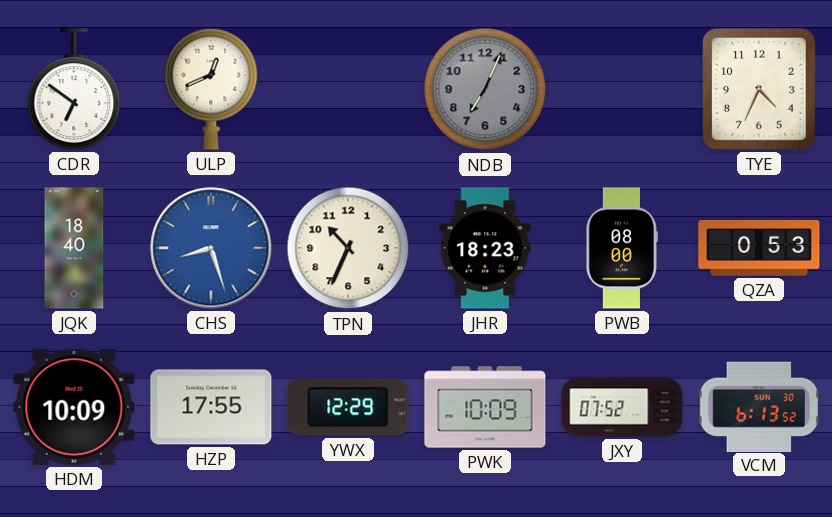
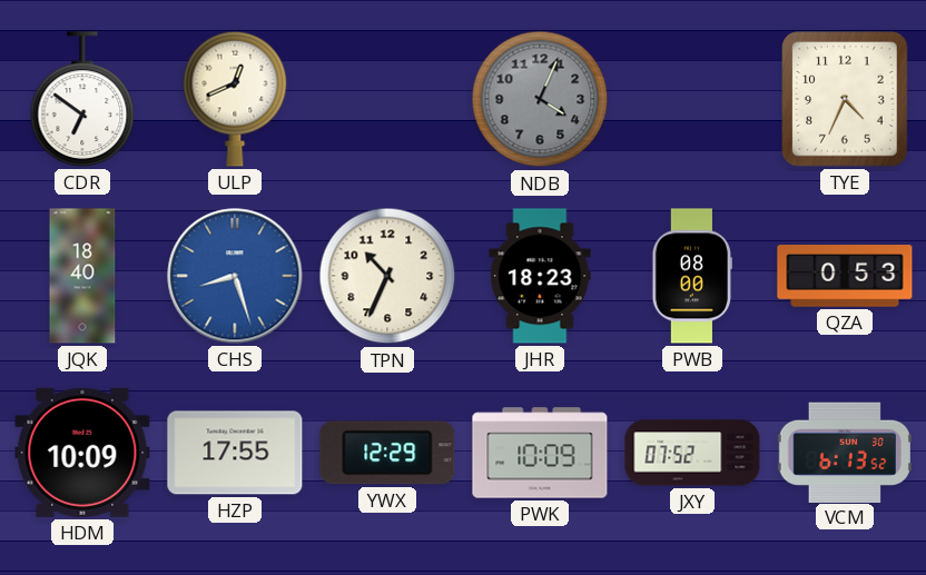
NDB: 7:04 -> 4:04 (540, 99)
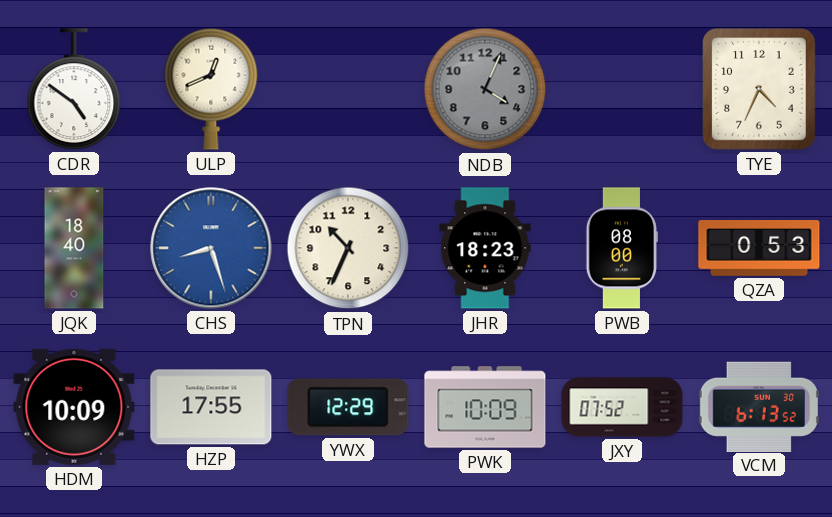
CDR: 6:51 -> 4:51 (74, 89)
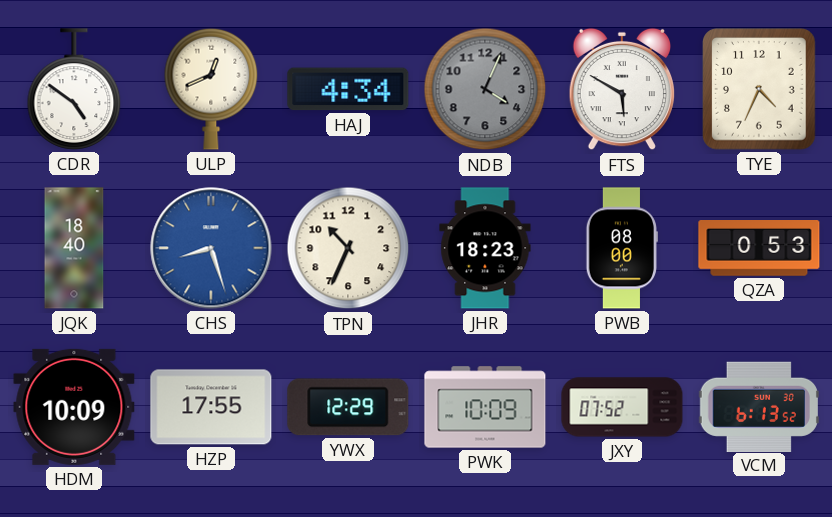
HAJ: none -> 4:34 (348, 89)
FTS: none -> 5:50 (622, 89)
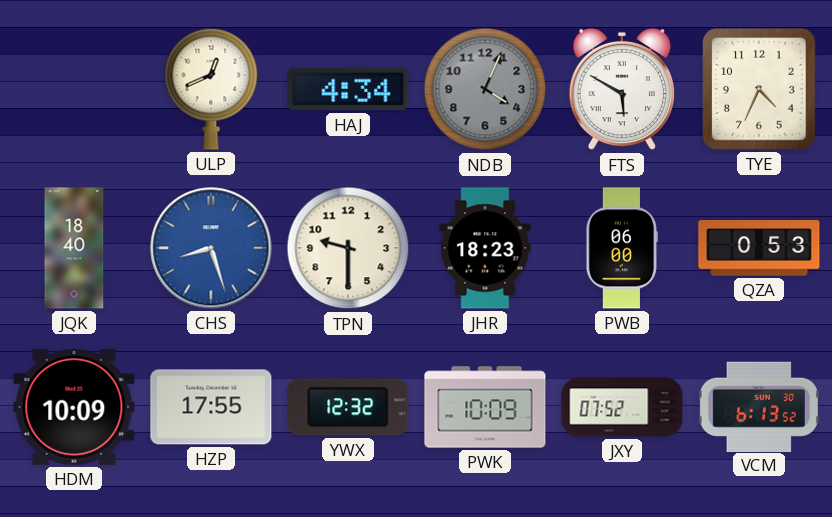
CDR: 4:51 -> none (74, 89)
TPN: 10:34 -> 9:30 (348, 248)
PWB: 08:00 -> 06:00 (622, 248)
YWX: 12:29 -> 12:32 (348, 407)
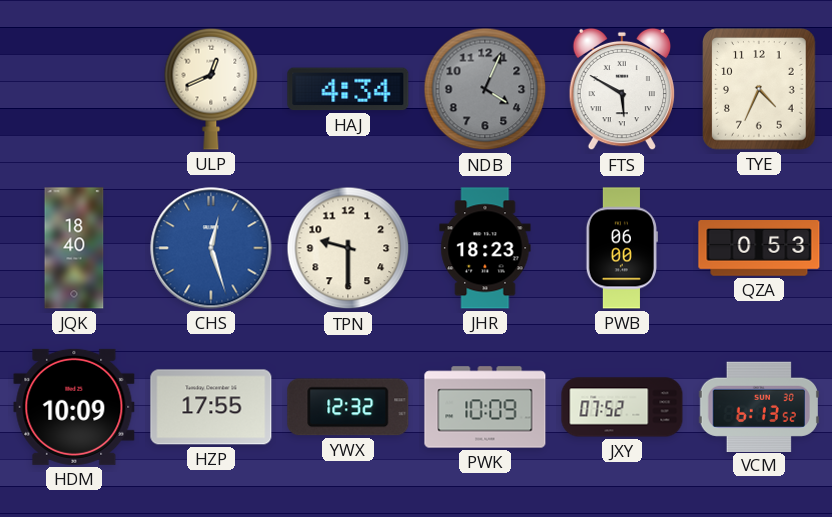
CHS: 8:27 -> 12:27 (211, 248)
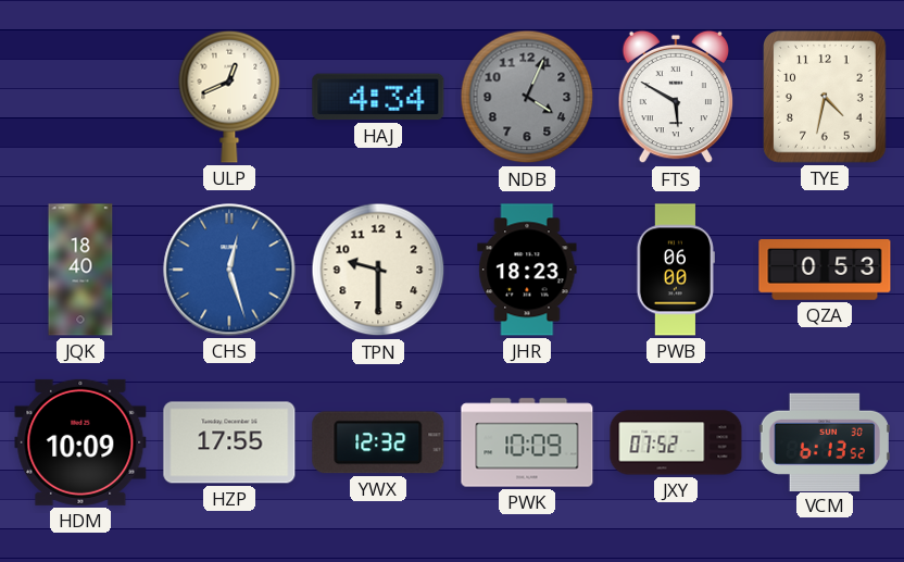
TYE: 4:34 -> 4:32 (825, 97)
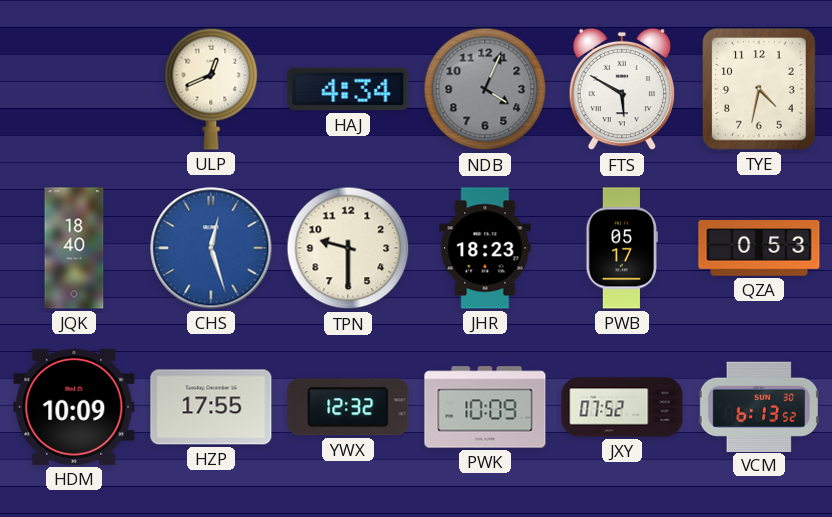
PWB: 06:00 -> 05:17 (622, 248)
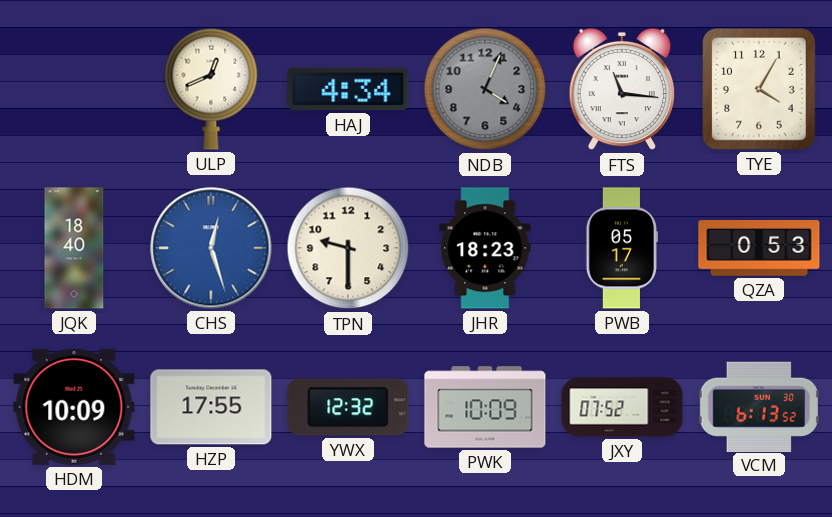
FTS: 5:50 -> 11:16 (622, 89)
TYE: 4:32 -> 4:05 (759, 89)
